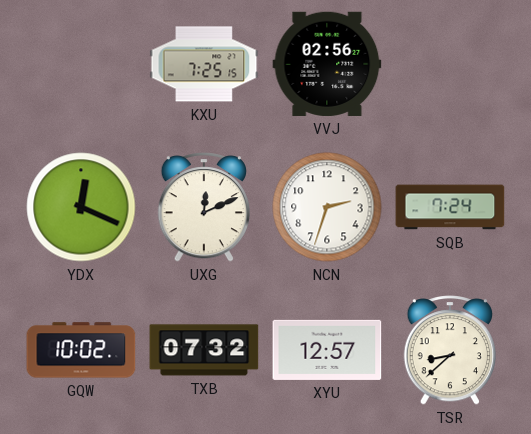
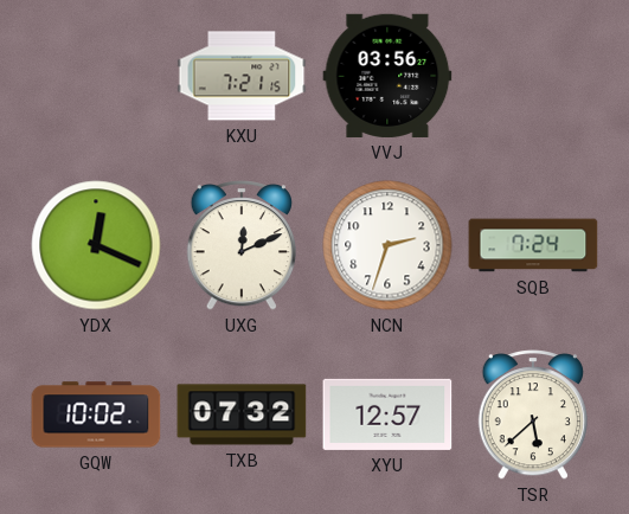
KXU: 7:25 -> 7:21 (242, 76)
VVJ: 02:56 -> 03:56 (387, 76)
TSR: 8:38 -> 5:38 (533, 415)
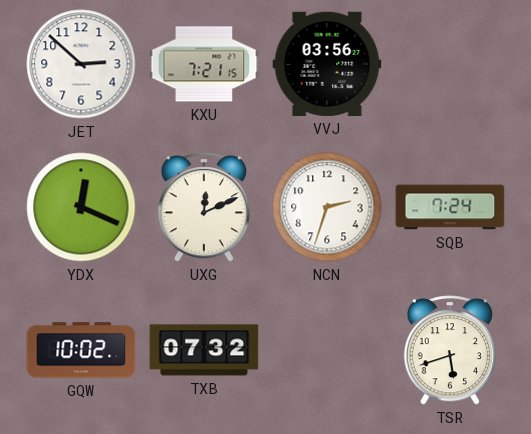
JET: none -> 2:52 (81, 64)
XYU: 12:57 -> none (387, 415)
TSR: 5:38 -> 5:42 (450, 350)
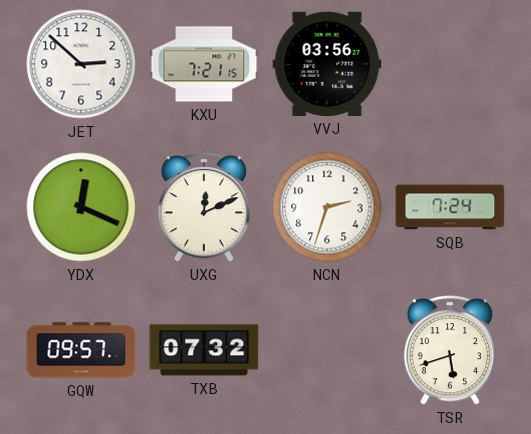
GQW: 10:02 -> 09:57 (81, 350)
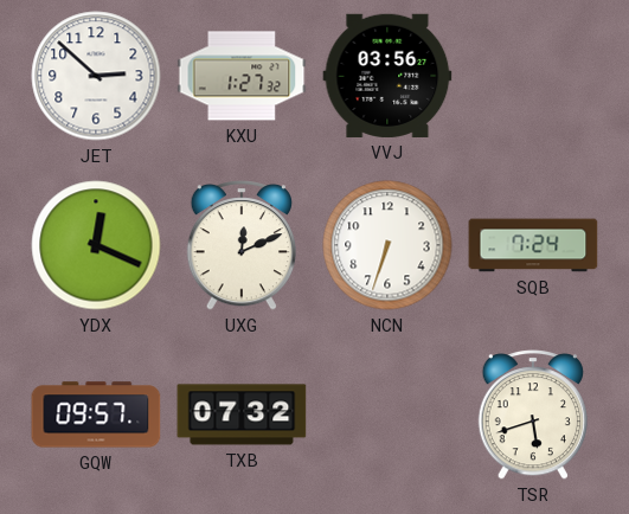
KXU: 7:21 -> 1:27 (242, 76)
NCN: 2:33 -> 6:33 (387, 245)
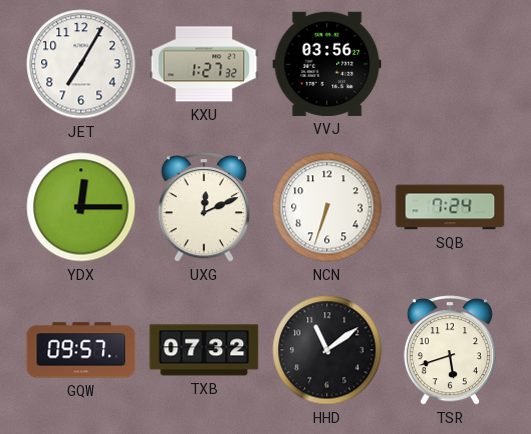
JET: 2:52 -> 7:05 (81, 64)
YDX: 12:19 -> 12:15 (81, 207)
HHD: none -> 11:09 (327, 350)
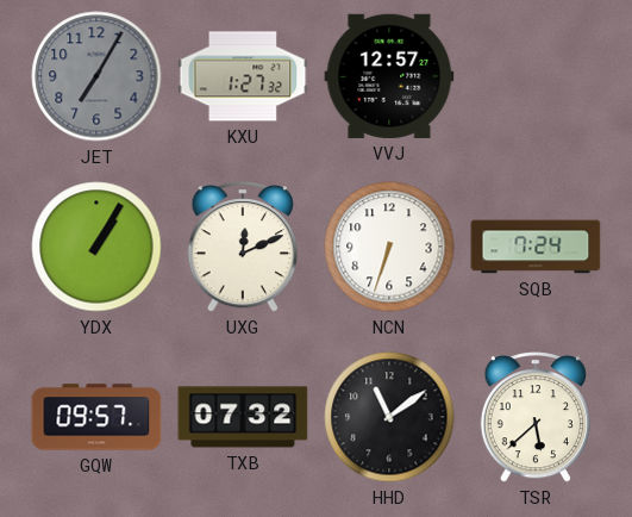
JET dial: white -> grey (96, 76)
VVJ: 03:56 -> 12:57 (389, 76)
YDX: 12:15 -> 1:05 (96, 247)
TSR: 5:42 -> 5:38 (536, 417)
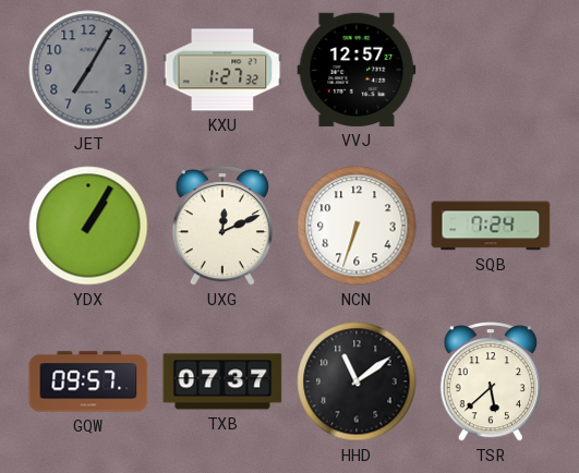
TXB: 07:32 -> 07:37 (222, 381)
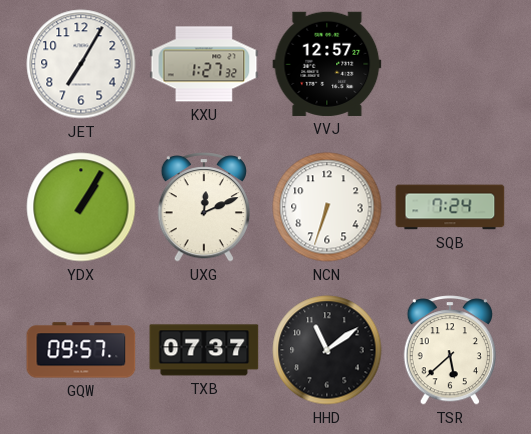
JET dial: grey -> white (81, 64)
